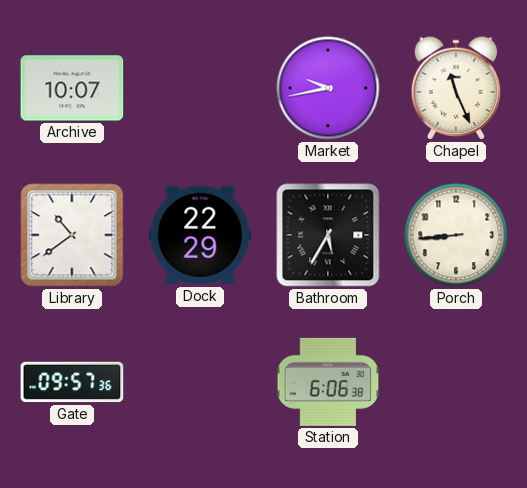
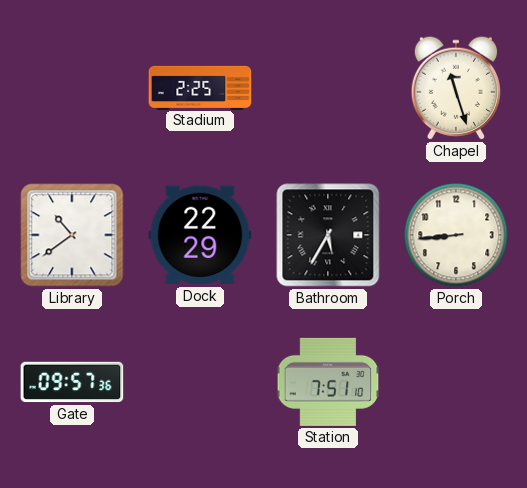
Archive: 10:07 -> none (72, 88)
Stadium: none -> 2:25 (200, 87)
Market: 9:43 -> none (328, 88)
Chapel: 11:26 -> 11:27 (456, 88)
Station: 6:06 -> 7:51 (328, 382)
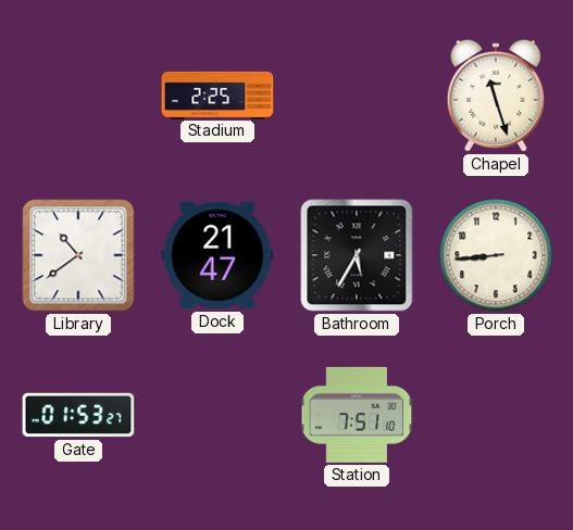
Dock: 22:29 -> 21:47 (217, 255)
Gate: 09:57 -> 01:53 (78, 415)
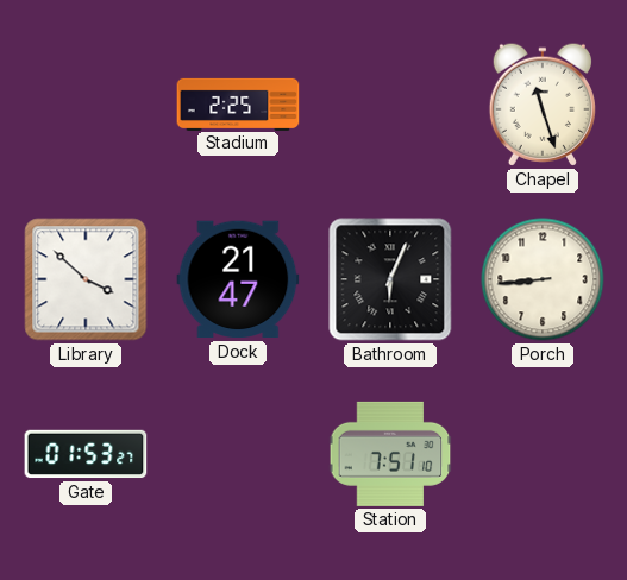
Library: 10:39 -> 3:52 (86, 279)
Bathroom: 5:35 -> 6:04 (390, 279)
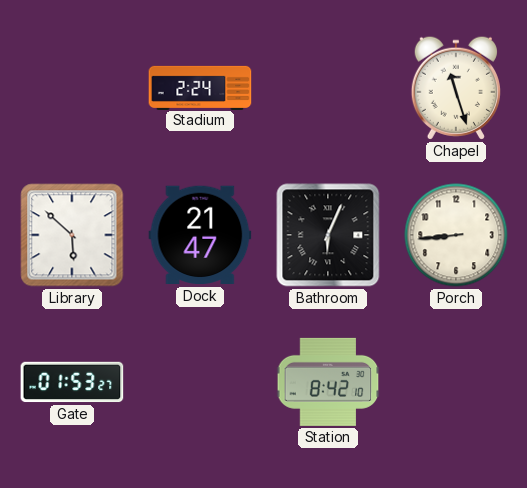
Stadium: 2:25 -> 2:24 (200, 87)
Library: 3:52 -> 5:52 (72, 235)
Station: 7:51 -> 8:42 (328, 382)
